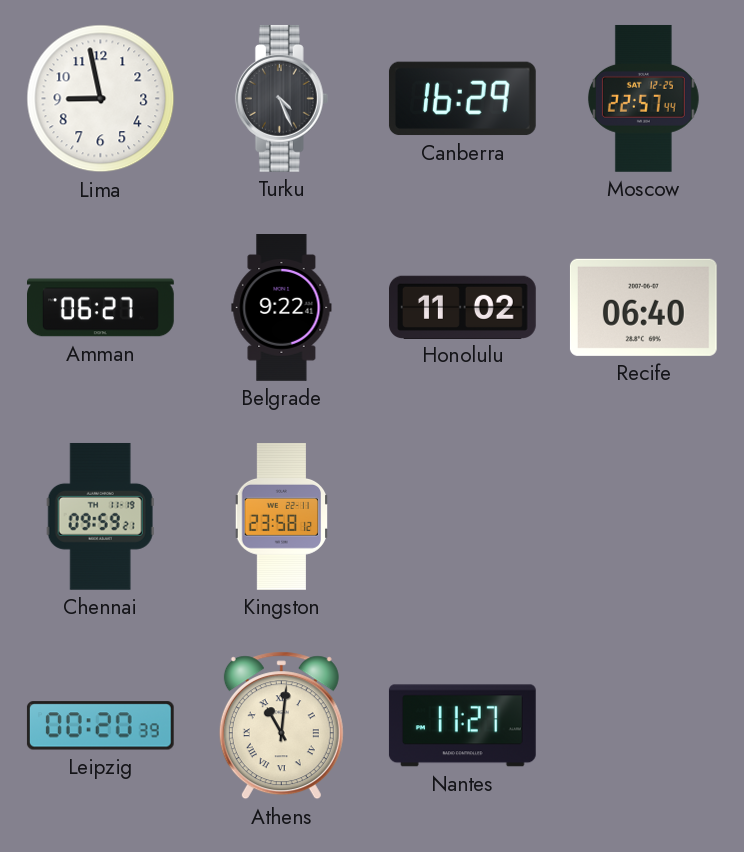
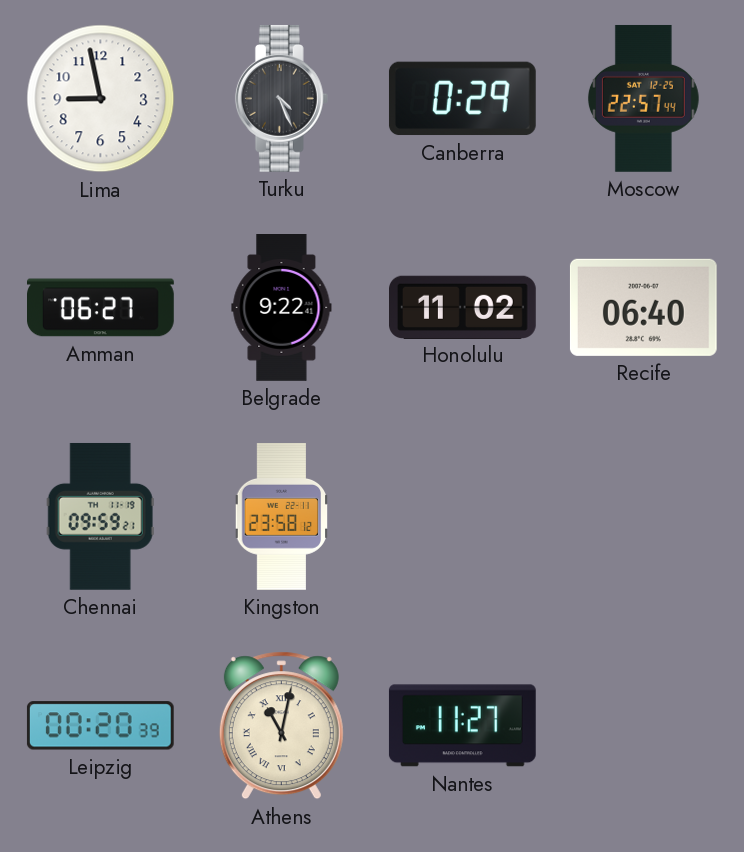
Canberra: 16:29 -> 0:29 (462, 99)
Athens: 11:01 -> 11:02 (281, 726)
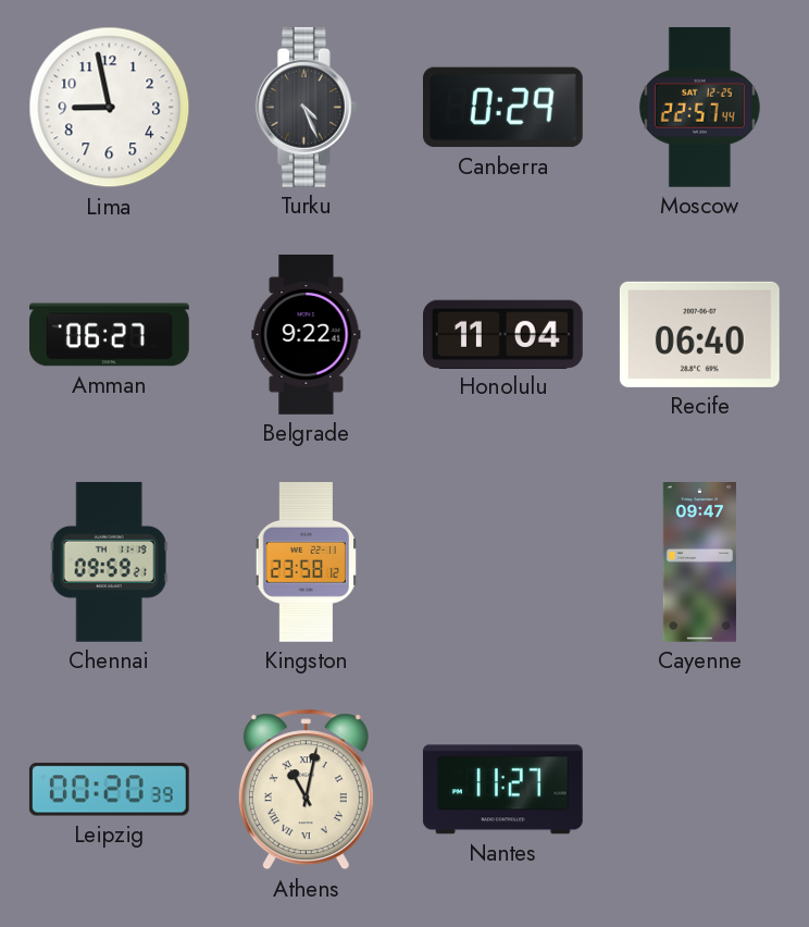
Honolulu: 11:02 -> 11:04 (503, 334)
Cayenne: none -> 09:47 (699, 563)
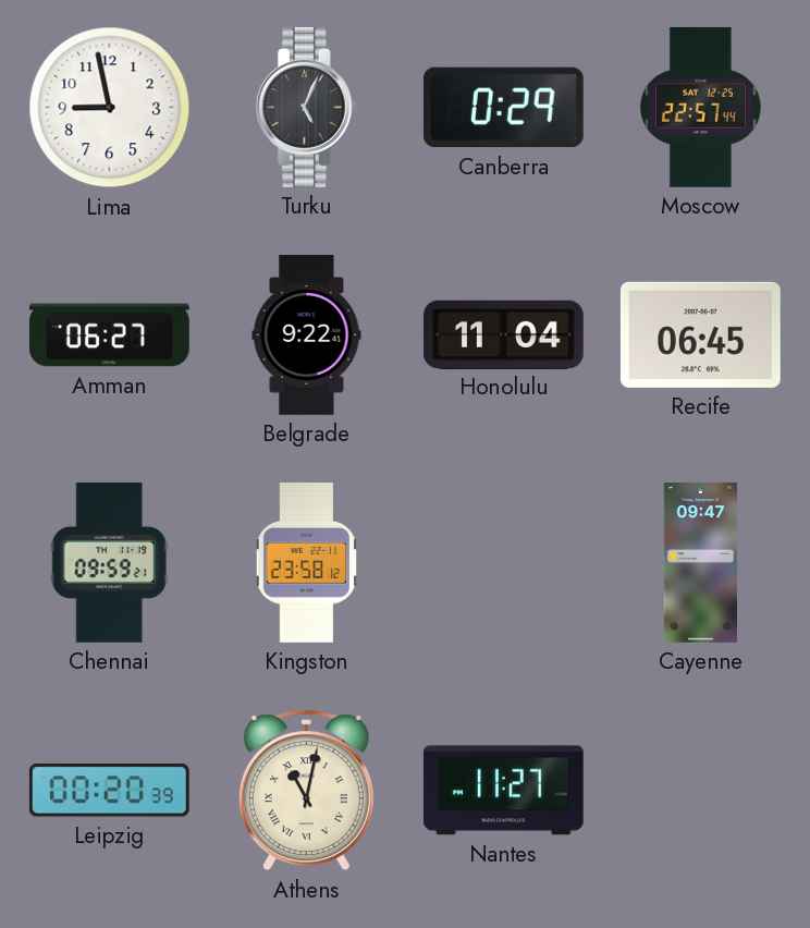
Turku: 4:26 -> 5:04 (306, 107)
Recife: 06:40 -> 06:45 (700, 334)
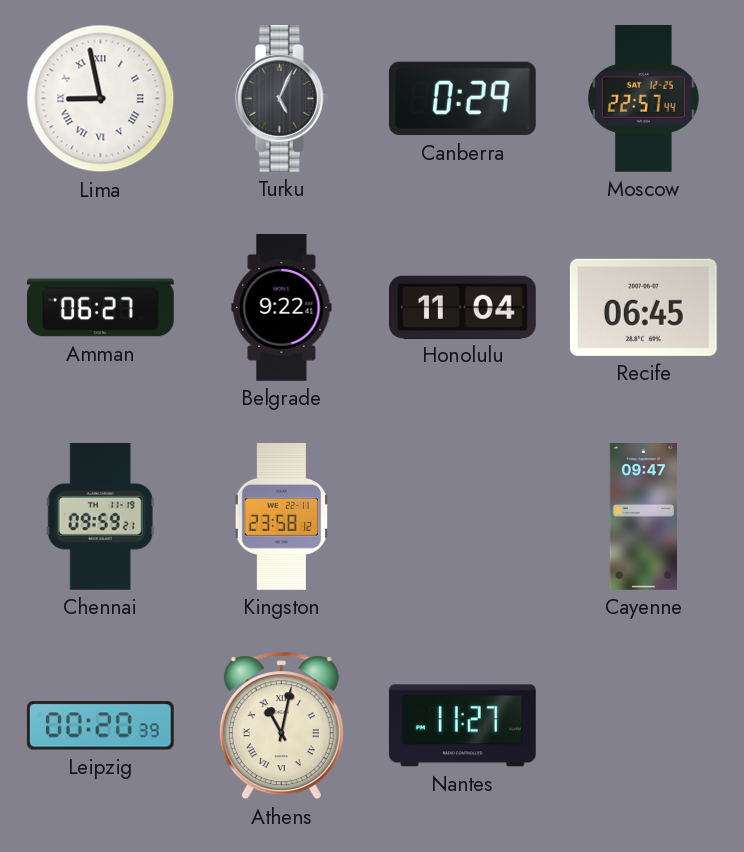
Lima numerals: Arabic -> Roman (101, 99)
